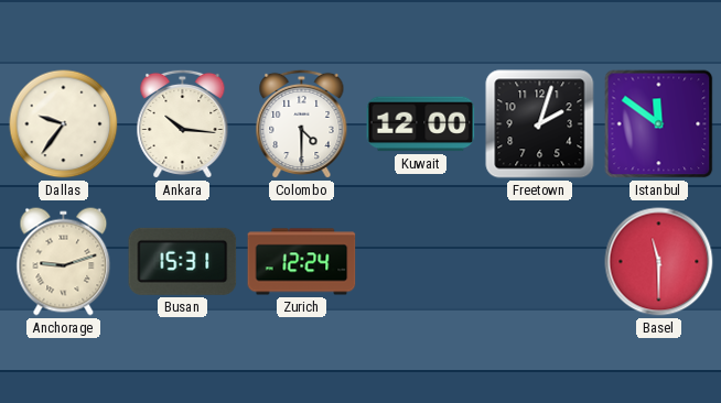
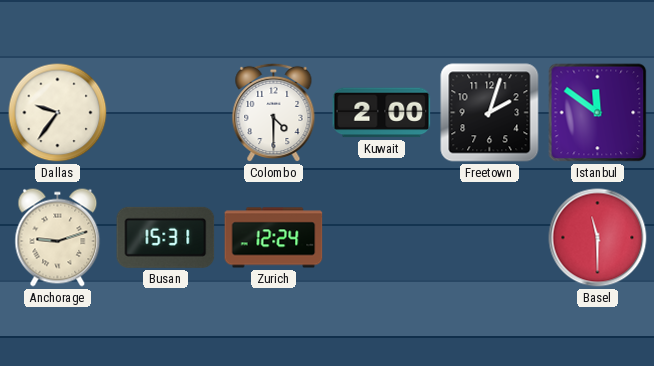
Ankara: 10:16 -> none (183, 124)
Kuwait: 12:00 -> 2:00 (382, 113)
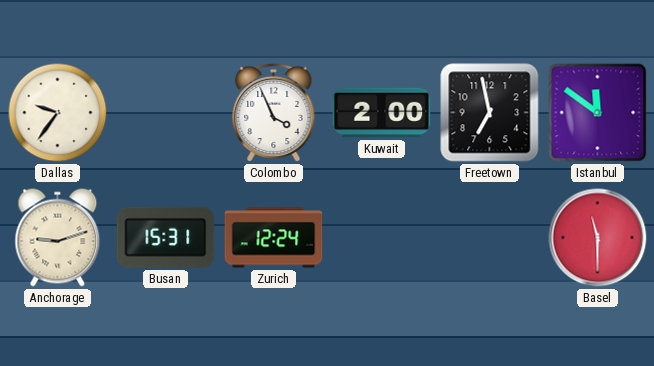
Colombo: 4:30 -> 3:56 (274, 113)
Freetown: 2:03 -> 6:58 (490, 113)
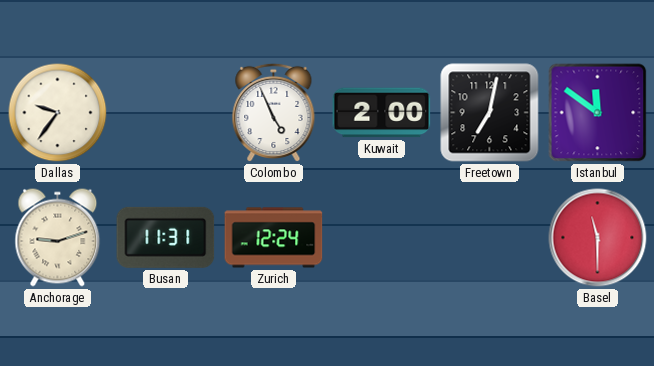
Colombo: 3:56 -> 4:56 (274, 113)
Freetown: 6:58 -> 7:02 (490, 113)
Busan: 15:31 -> 11:31 (166, 237)
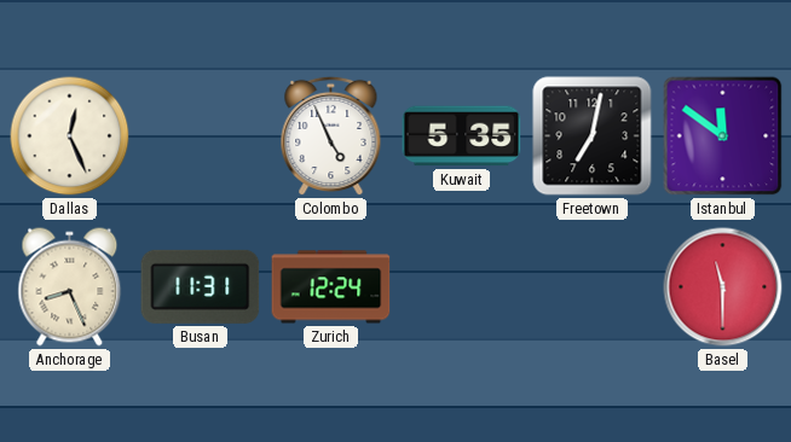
Dallas: 9:36 -> 12:26 (70, 136)
Kuwait: 2:00 -> 5:35 (462, 136)
Anchorage: 9:12 -> 8:26 (70, 287)
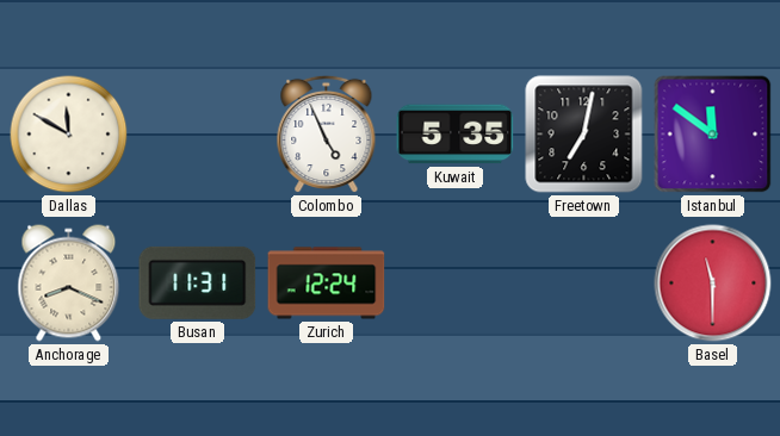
Dallas: 12:26 -> 11:50 (69, 135)
Anchorage: 8:26 -> 8:19 (69, 284)
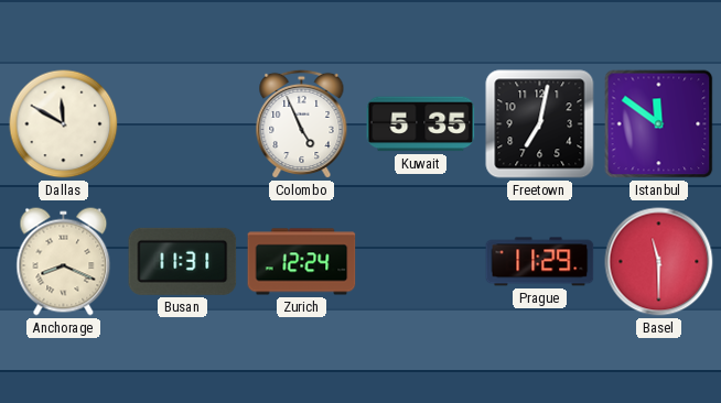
Prague: none -> 11:29 (540, 262)
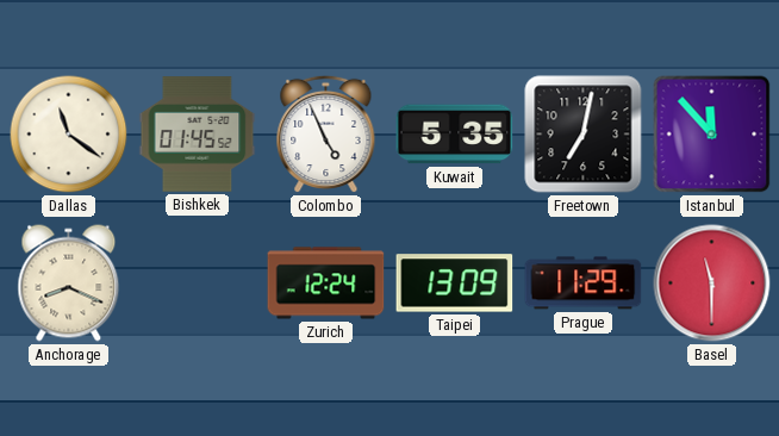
Dallas: 11:50 -> 11:21 (69, 135)
Bishkek: none -> 01:45 (198, 135)
Istanbul: 11:51 -> 11:53 (712, 135)
Busan: 11:31 -> none (183, 261)
Taipei: none -> 13:09 (455, 284)
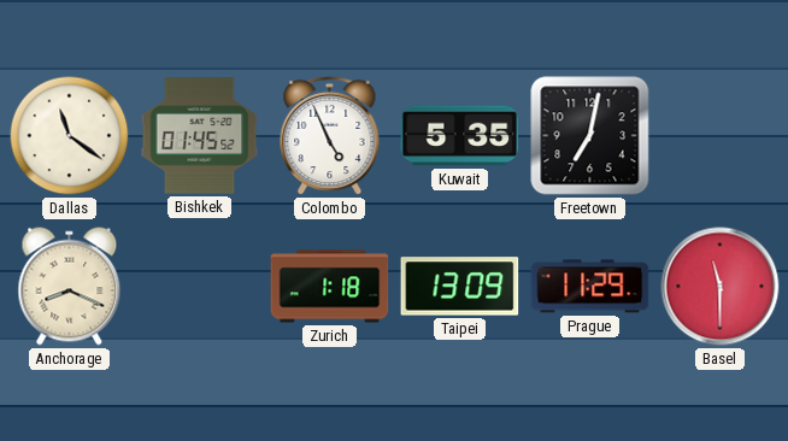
Istanbul: 11:53 -> none (712, 135)
Zurich: 12:24 -> 1:18 (330, 287)
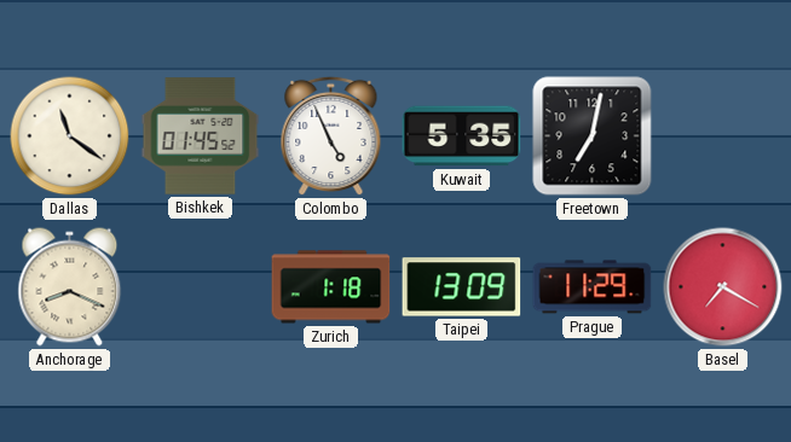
Basel: 11:30 -> 7:20 (723, 287)
